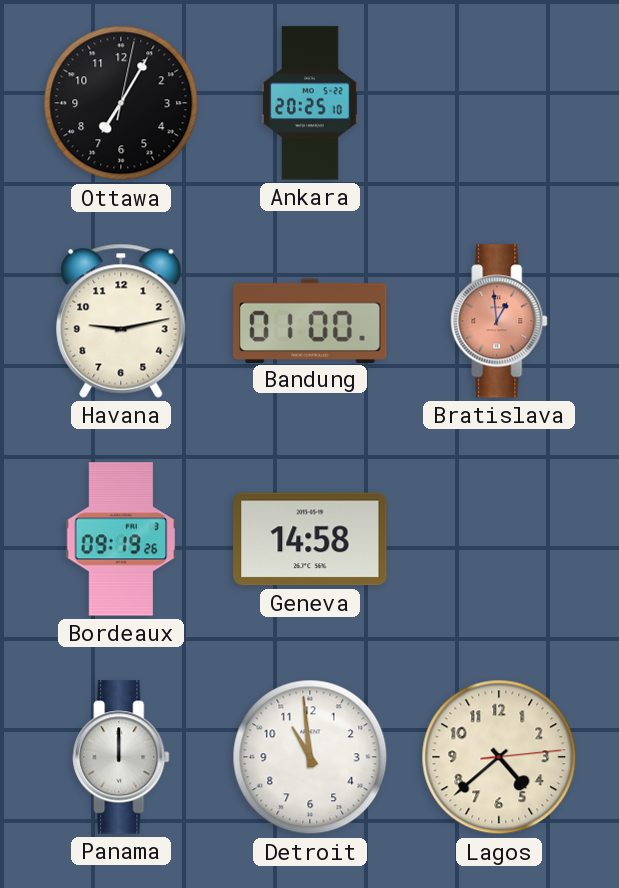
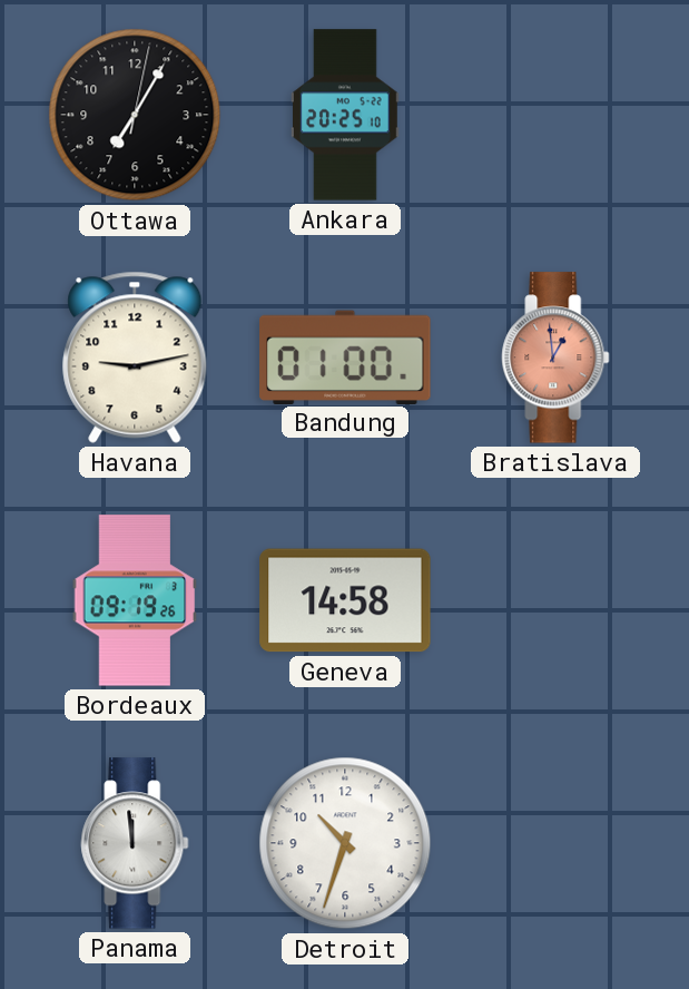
Panama: 12:00 -> 11:59 (135, 843)
Detroit: 10:59 -> 10:33 (345, 843)
Lagos: 4:38 -> none (499, 757)
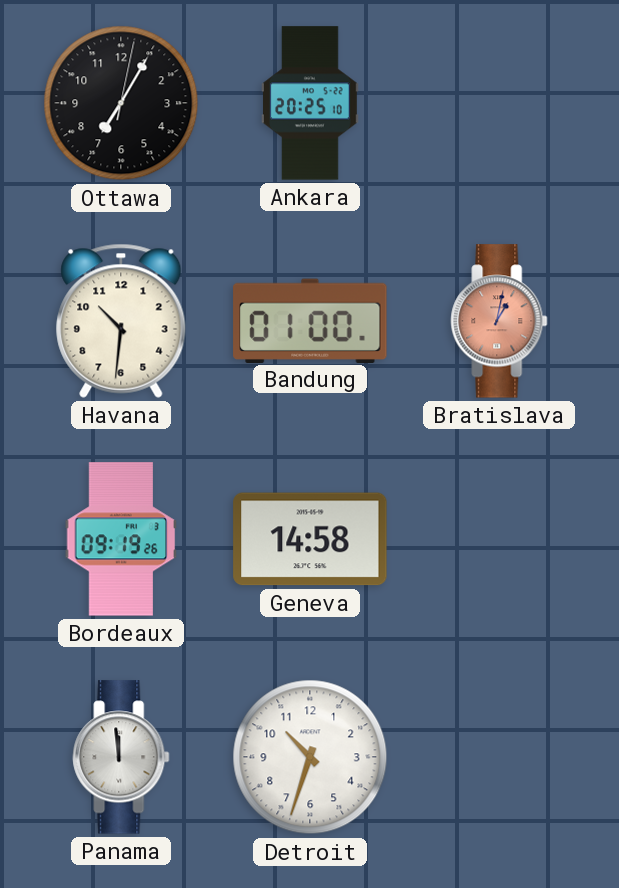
Havana: 9:13 -> 10:31 (121, 321)
Bratislava: 12:59 -> 1:02 (499, 321)
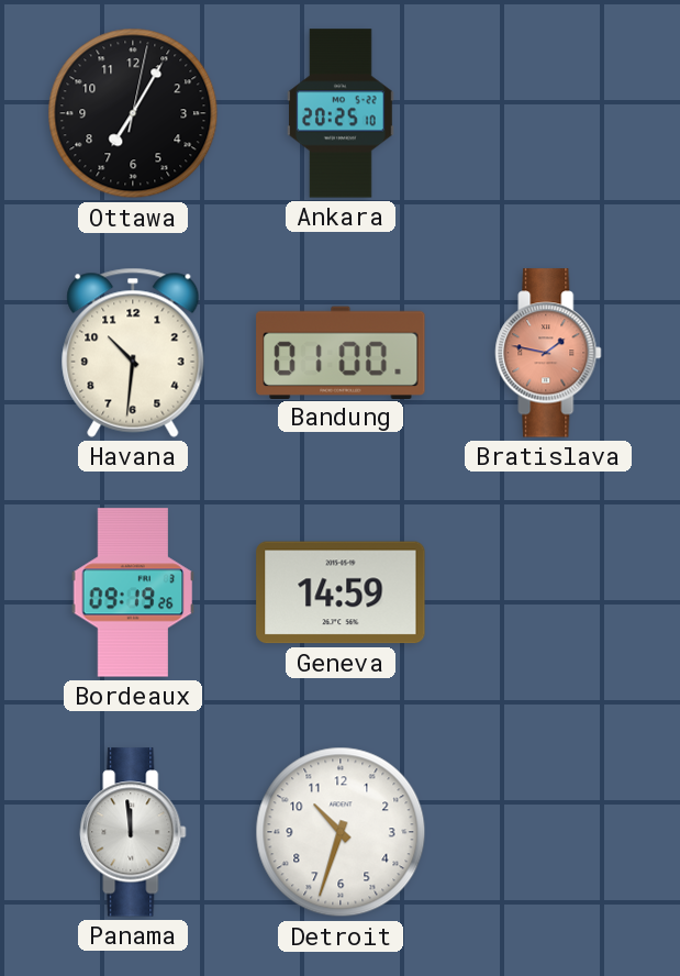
Bratislava: 1:02 -> 1:47 (548, 353)
Geneva: 14:58 -> 14:59 (341, 592)
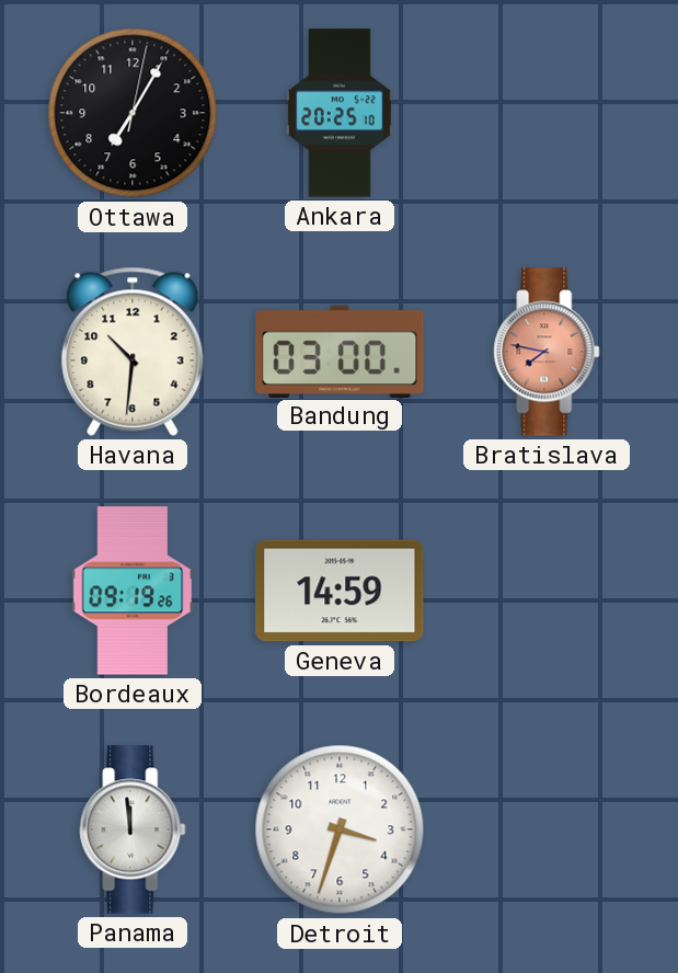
Bandung: 01:00 -> 03:00 (340, 351)
Bratislava: 1:47 -> 7:47 (547, 352)
Detroit: 10:33 -> 3:33 (340, 829)
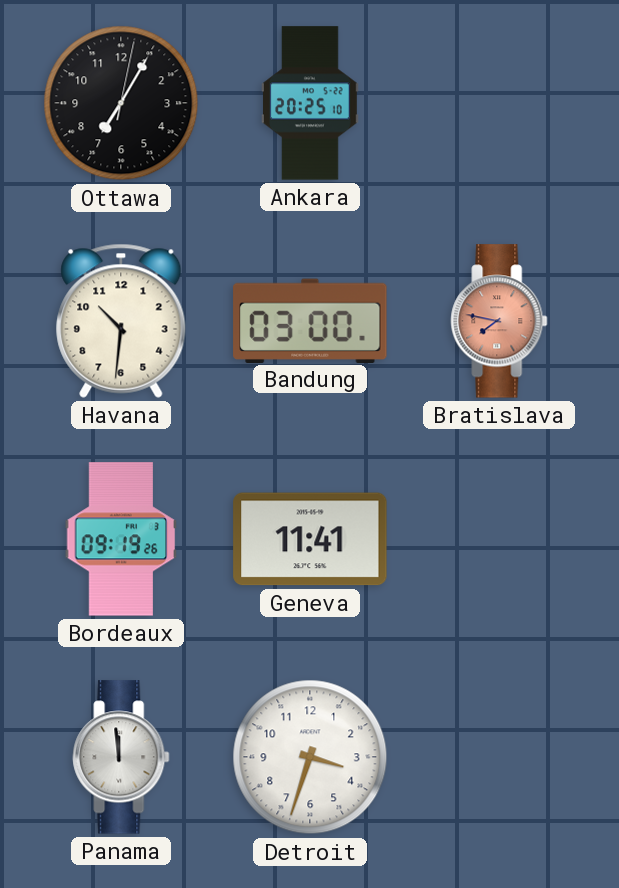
Geneva: 14:59 -> 11:41 (310, 539)
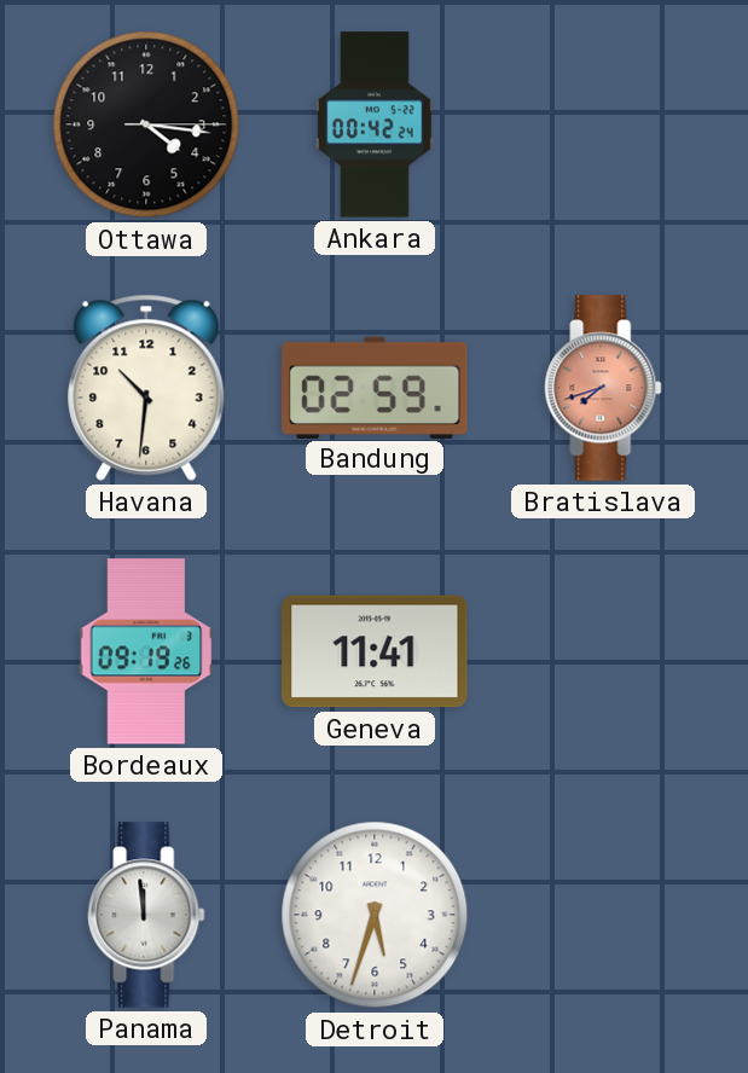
Ottawa: 7:05 -> 4:16 (146, 124)
Ankara: 20:25 -> 00:42 (376, 124)
Bandung: 03:00 -> 02:59 (375, 387)
Bratislava: 7:47 -> 7:42 (603, 388)
Detroit: 3:33 -> 5:33 (375, 915)
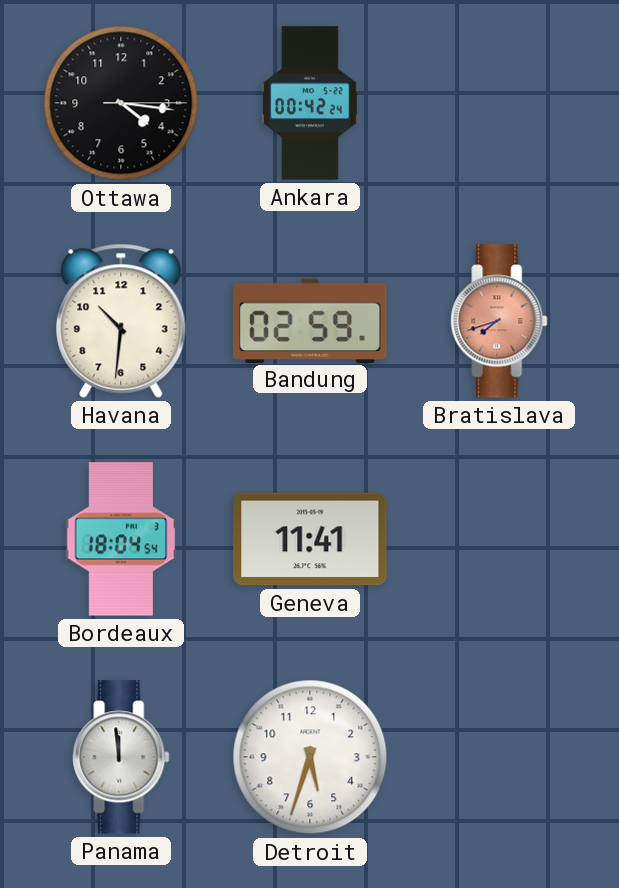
Bordeaux: 09:19 -> 18:04 (121, 539)
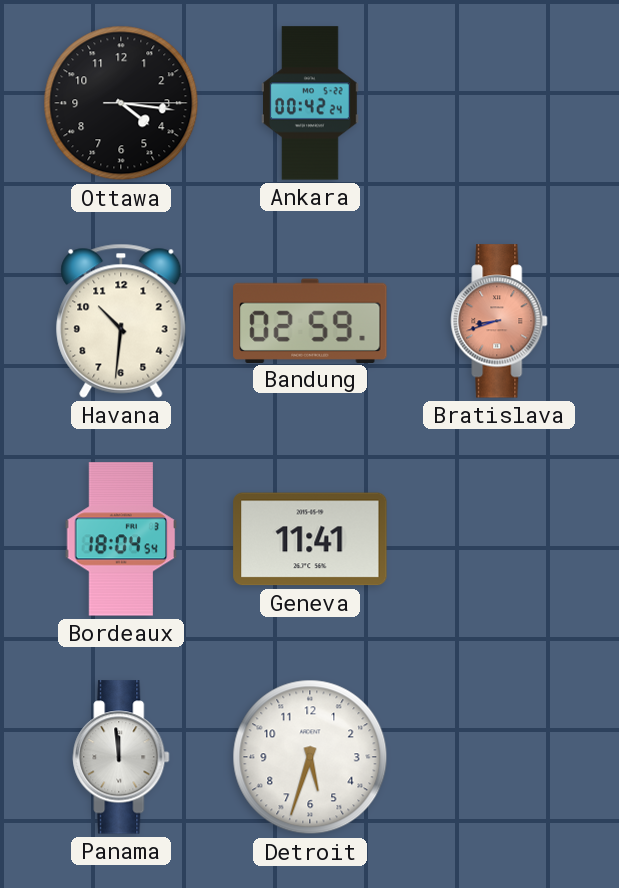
Bratislava: 7:42 -> 8:42 (499, 321)
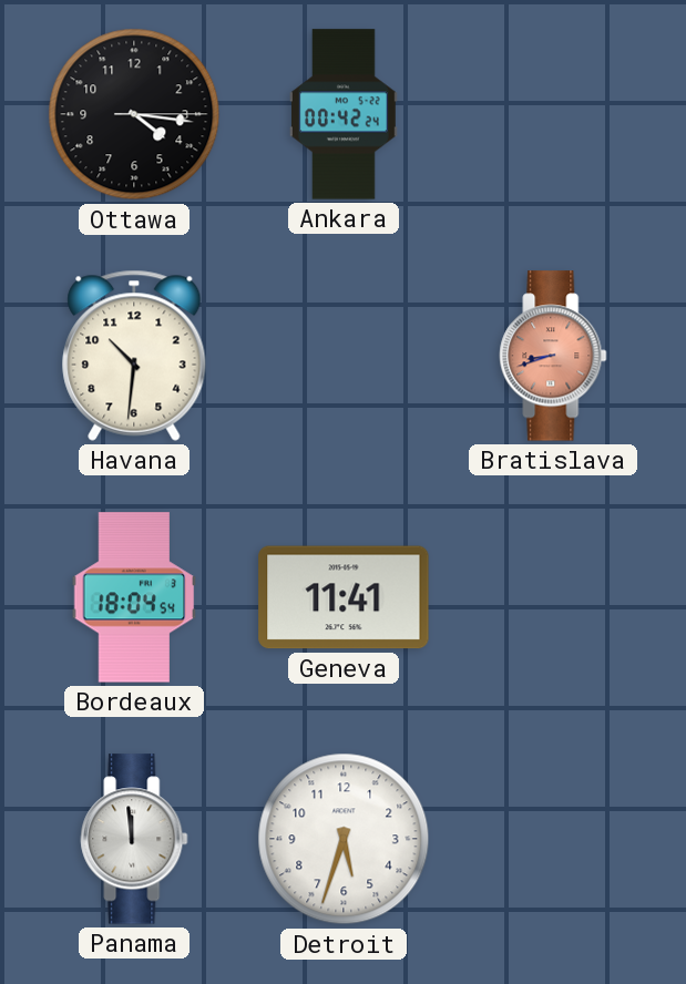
Bandung: 02:59 -> none (310, 320)
